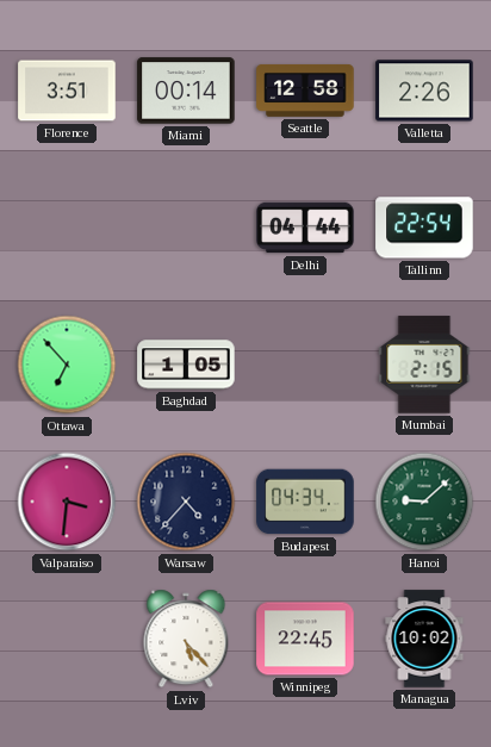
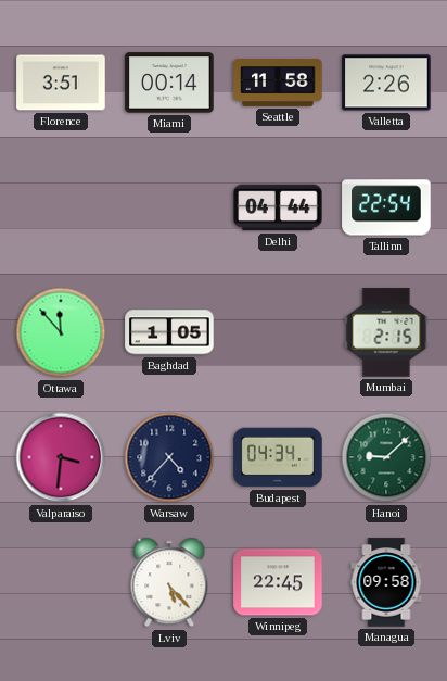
Seattle: 12:58 -> 11:58 (278, 83)
Ottawa: 6:53 -> 11:53 (61, 332)
Managua: 10:02 -> 09:58 (386, 582)
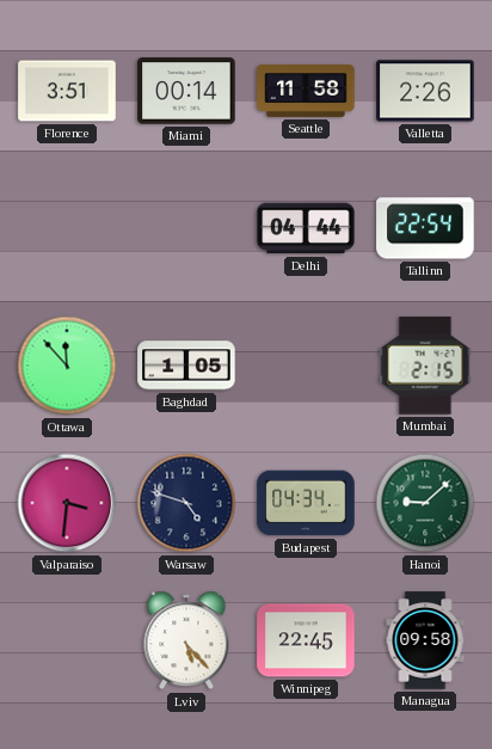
Warsaw: 4:37 -> 4:48 (186, 503)
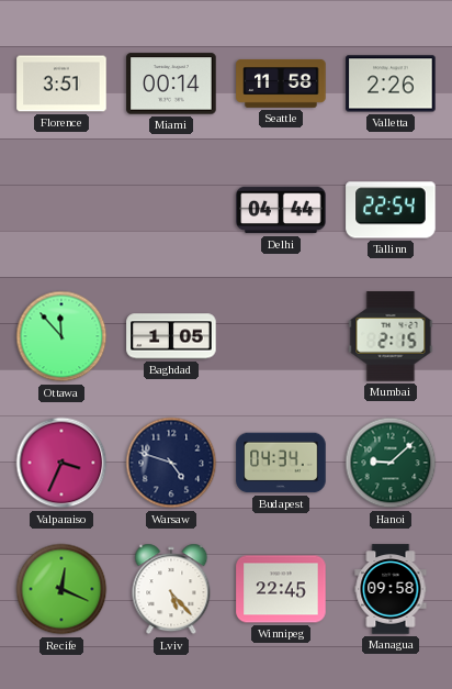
Valparaiso: 3:31 -> 3:34 (61, 463)
Recife: none -> 12:19 (61, 589)
